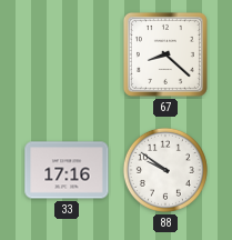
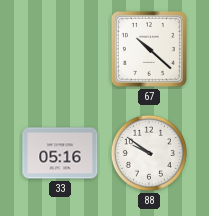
67: 8:22 -> 10:22 (149, 49)
33: 17:16 -> 05:16 (60, 153)
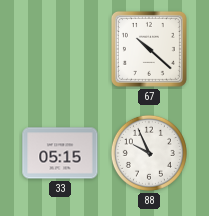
33: 05:16 -> 05:15 (60, 153)
88: 9:51 -> 9:56 (149, 153)
